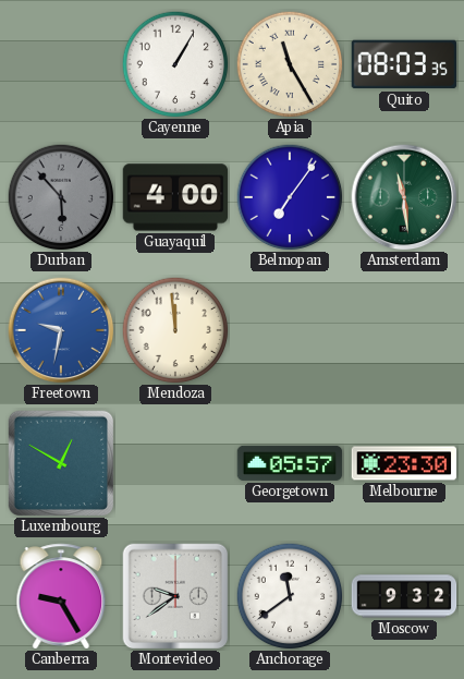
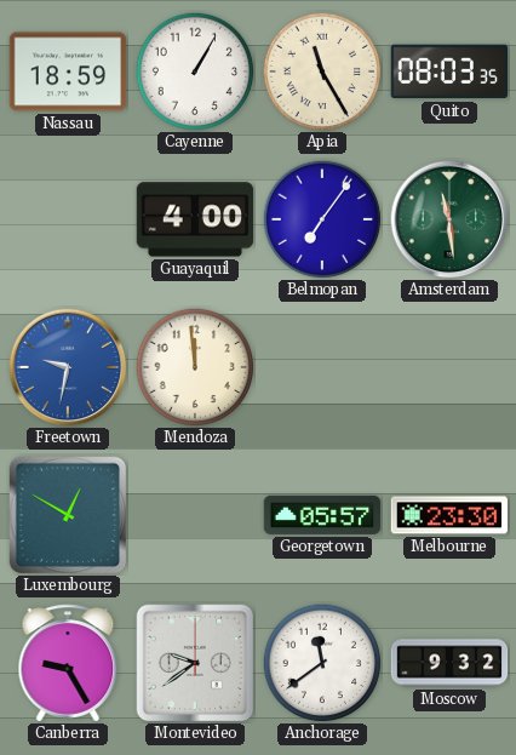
Nassau: none -> 18:59 (68, 72)
Durban: 5:53 -> none (61, 197)
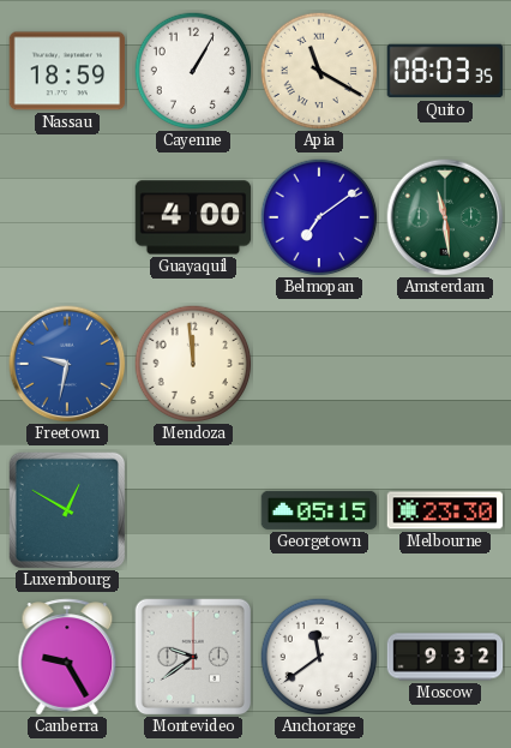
Apia: 11:25 -> 11:20 (319, 71)
Belmopan: 7:06 -> 7:09 (319, 217)
Georgetown: 05:57 -> 05:15 (319, 510)
